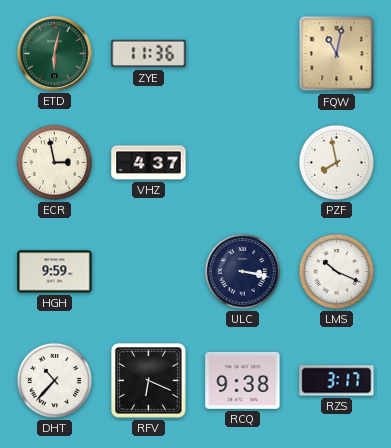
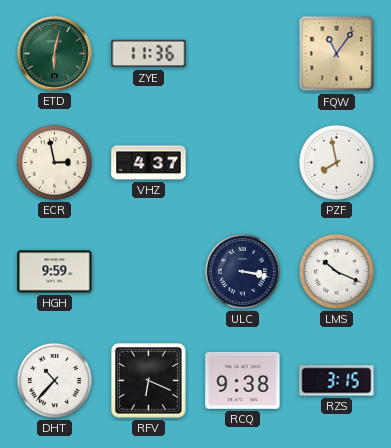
FQW: 11:02 -> 11:06 (337, 54)
RZS: 3:17 -> 3:15 (337, 381)
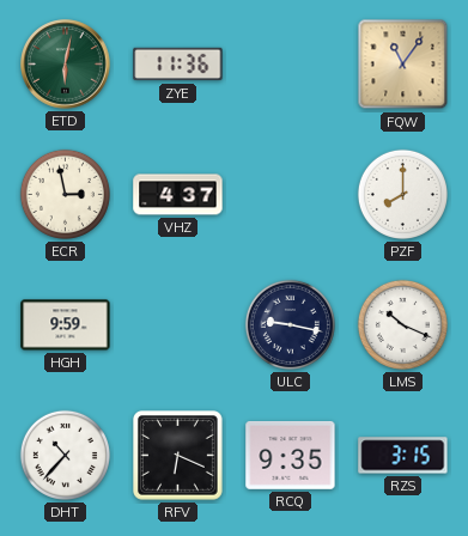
PZF: 7:58 -> 8:00 (402, 194)
ULC: 3:17 -> 9:17 (290, 324)
RCQ: 9:38 -> 9:35 (291, 455)
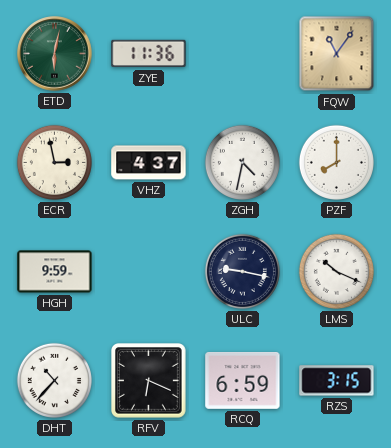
ZGH: none -> 4:32 (242, 162)
RCQ: 9:35 -> 6:59 (243, 380)
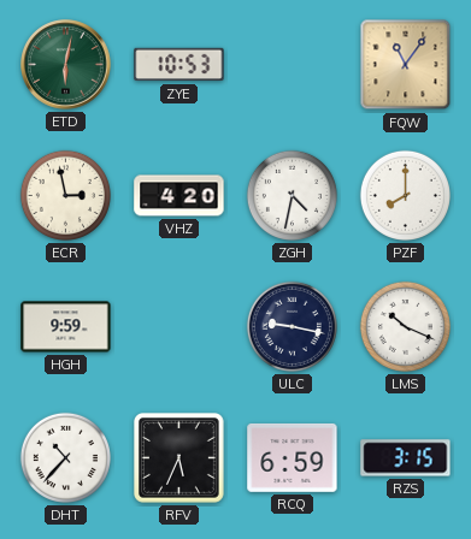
ZYE: 11:36 -> 10:53 (179, 65)
VHZ: 4:37 -> 4:20 (179, 196)
RFV: 6:19 -> 5:34 (179, 458)
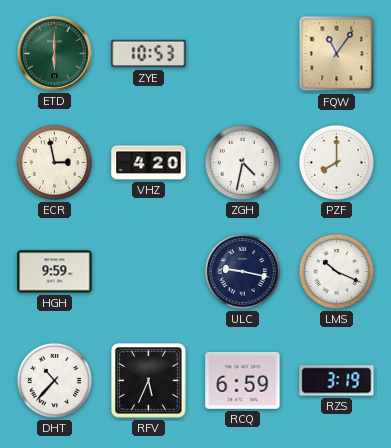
ETD: 6:02 -> 6:00 (55, 54)
RZS: 3:15 -> 3:19 (337, 381)
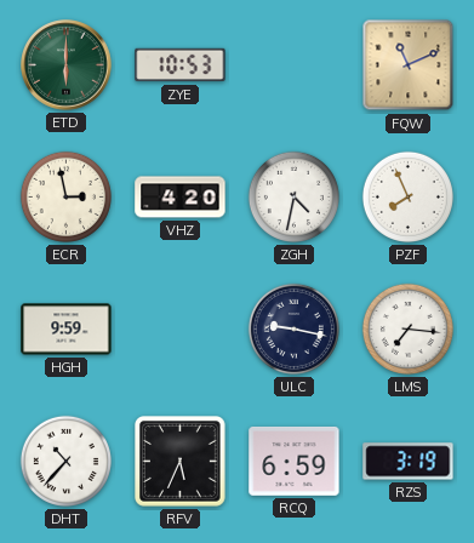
FQW: 11:06 -> 11:11 (409, 65)
PZF: 8:00 -> 7:56 (407, 196)
LMS: 10:19 -> 7:16 (407, 328)
